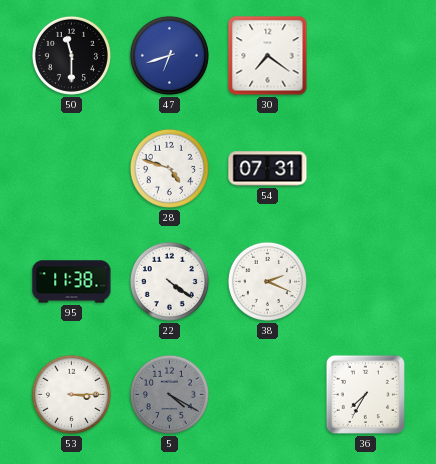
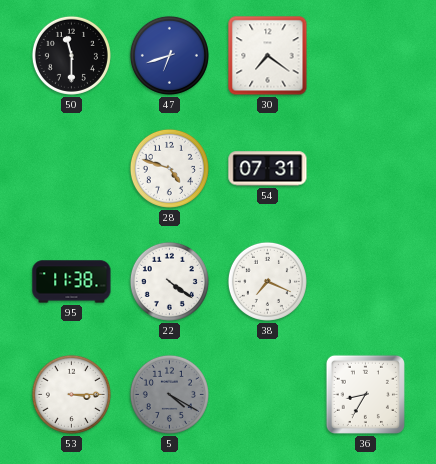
38: 2:19 -> 7:19 (267, 281)
36: 7:35 -> 8:35 (365, 394)
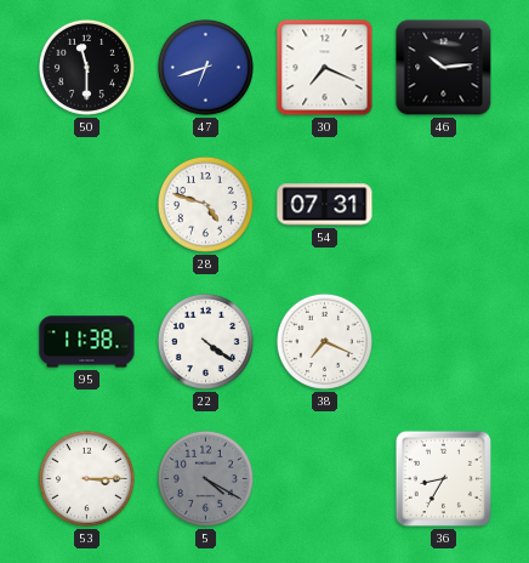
30: 7:21 -> 7:19 (325, 68)
46: none -> 10:14 (444, 68)
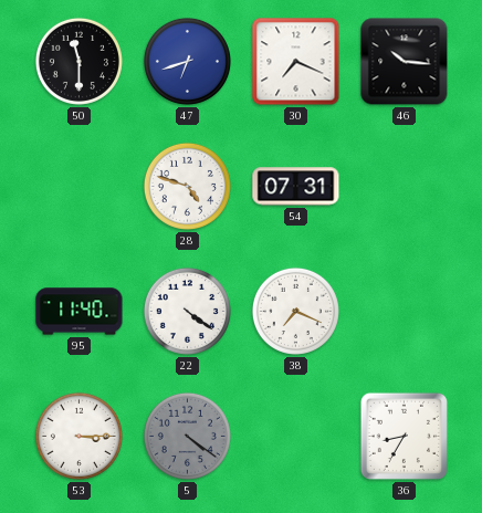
46: 10:14 -> 10:16 (405, 62)
95: 11:38 -> 11:40 (80, 312)
5: 4:20 -> 4:21 (187, 436)
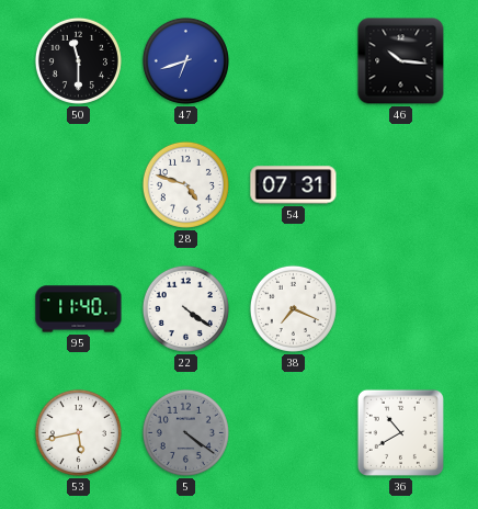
30: 7:19 -> none (296, 62)
53: 3:15 -> 5:43 (78, 432)
36: 8:35 -> 10:40 (400, 432)
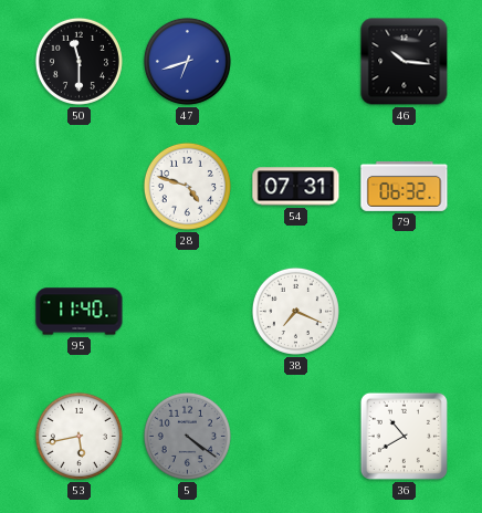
79: none -> 06:32 (405, 186)
22: 4:21 -> none (185, 308)
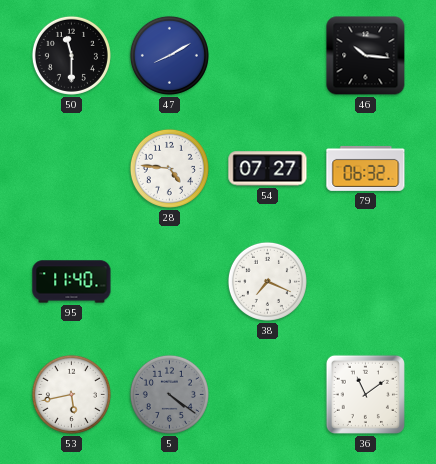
47: 6:42 -> 8:10 (169, 55)
28: 4:48 -> 4:46 (169, 168)
54: 07:31 -> 07:27 (268, 169)
36: 10:40 -> 11:09 (365, 394)
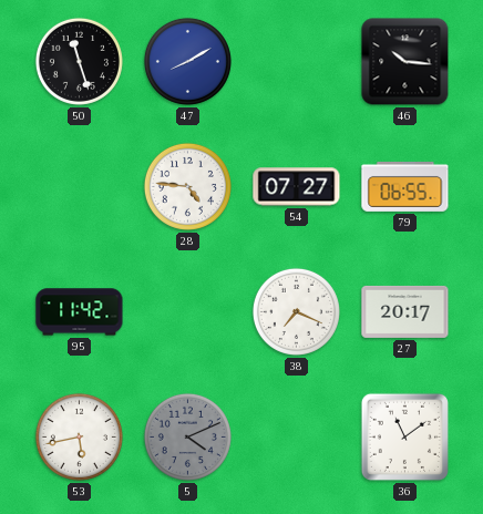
50: 11:30 -> 11:27 (79, 61)
79: 06:32 -> 06:55 (405, 186)
95: 11:40 -> 11:42 (80, 312)
27: none -> 20:17 (405, 311)
5: 4:21 -> 4:11 (187, 436)
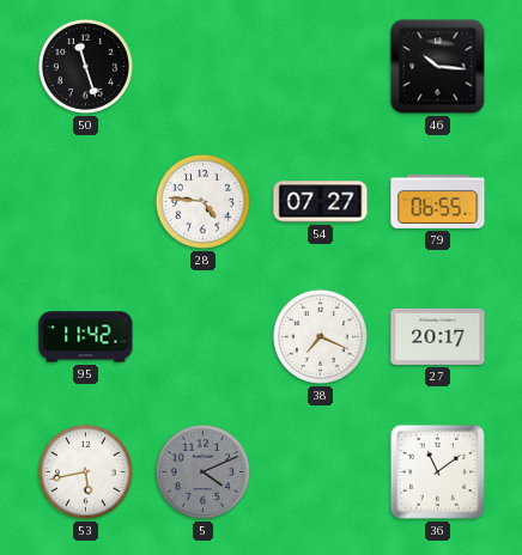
47: 8:10 -> none (187, 61)
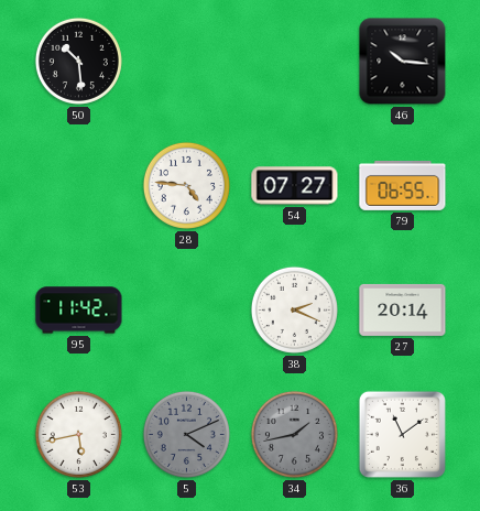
50: 11:27 -> 10:29 (78, 61)
38: 7:19 -> 2:19 (294, 309)
27: 20:17 -> 20:14 (403, 309)
34: none -> 1:43 (294, 434)
